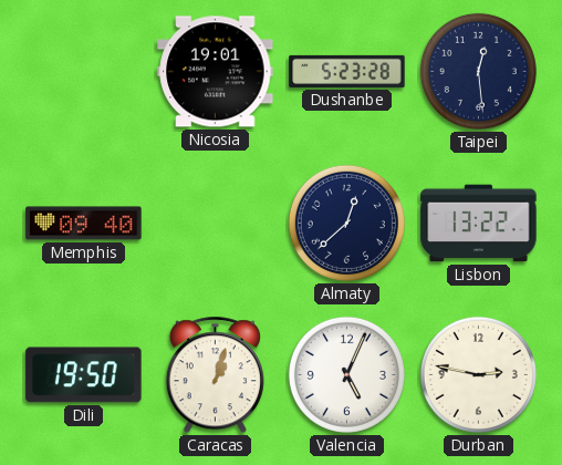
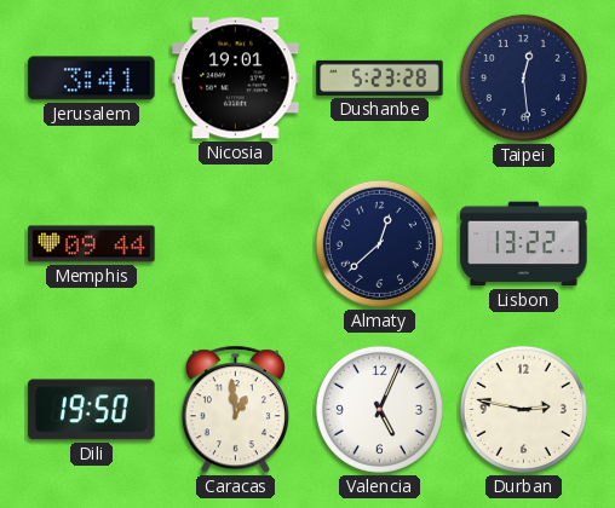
Jerusalem: none -> 3:41 (92, 79)
Memphis: 09:40 -> 09:44 (92, 244)
Caracas: 1:03 -> 12:59 (235, 410)
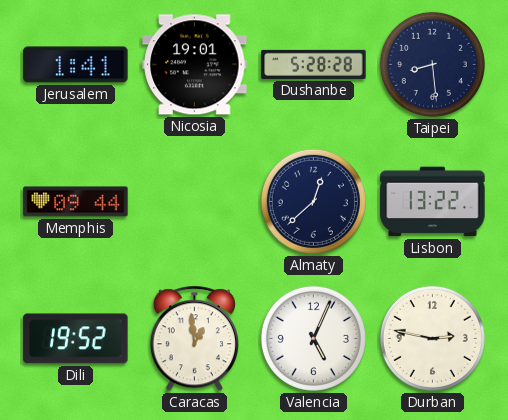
Jerusalem: 3:41 -> 1:41 (76, 65)
Dushanbe: 5:23 -> 5:28 (314, 64)
Taipei: 12:29 -> 8:29 (432, 64)
Dili: 19:50 -> 19:52 (76, 339)
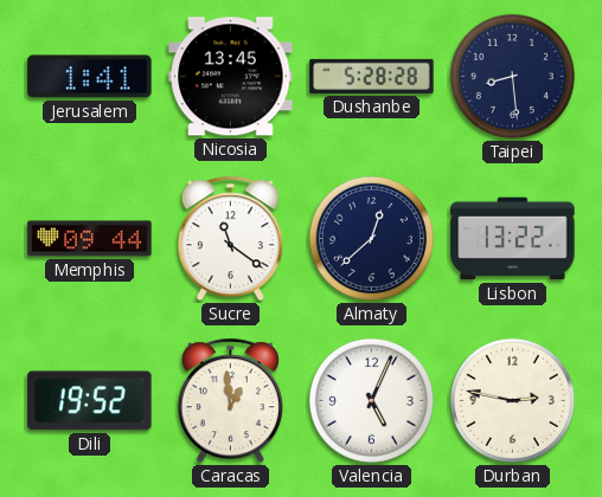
Nicosia: 19:01 -> 13:45 (231, 77)
Sucre: none -> 11:21 (230, 239)
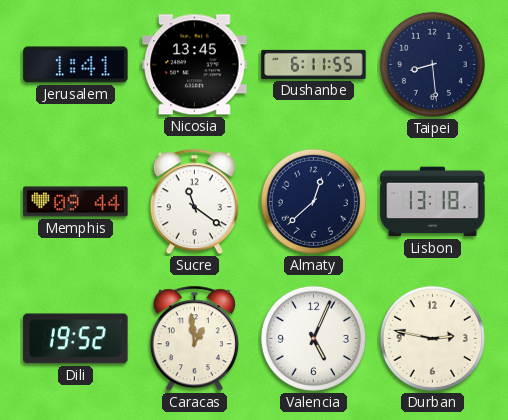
Dushanbe: 5:28 -> 6:11 (314, 64)
Lisbon: 13:22 -> 13:18 (433, 202)
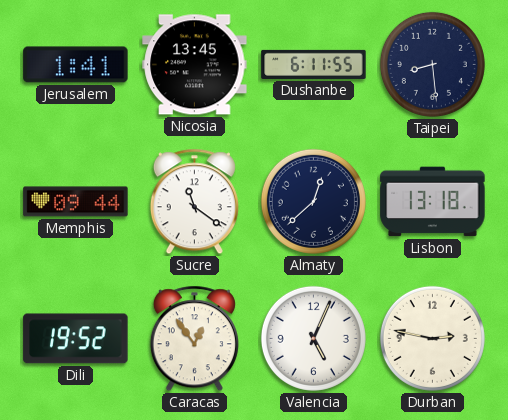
Caracas: 12:59 -> 12:54 (194, 339)
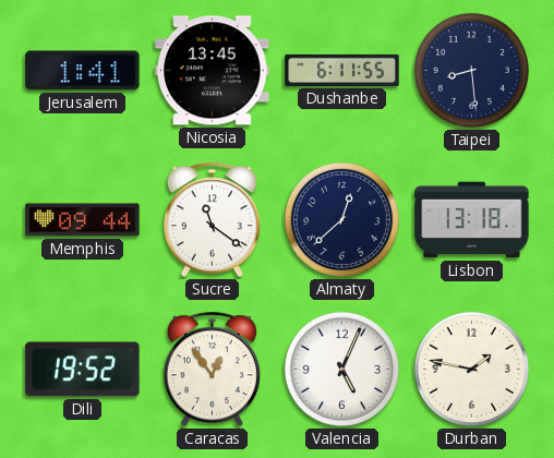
Durban: 2:47 -> 1:47 (471, 369)
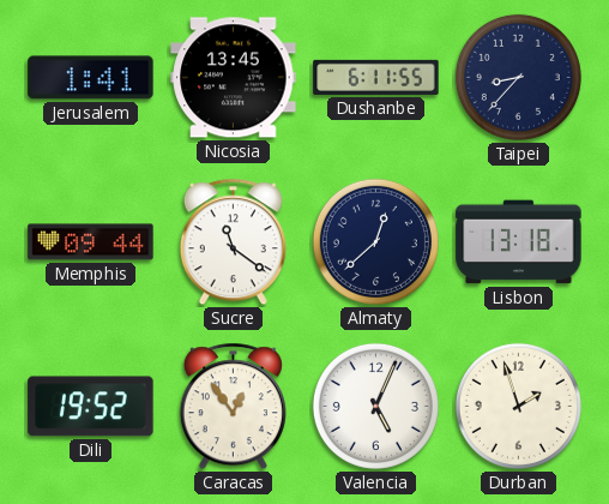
Taipei: 8:29 -> 8:37 (518, 77)
Durban: 1:47 -> 1:57 (518, 406)
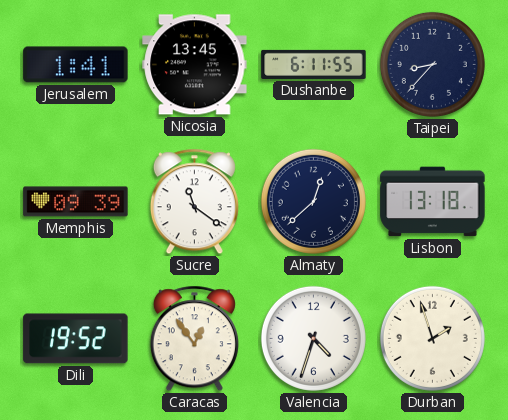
Memphis: 09:44 -> 09:39 (76, 202)
Valencia: 5:04 -> 4:33 (313, 338)
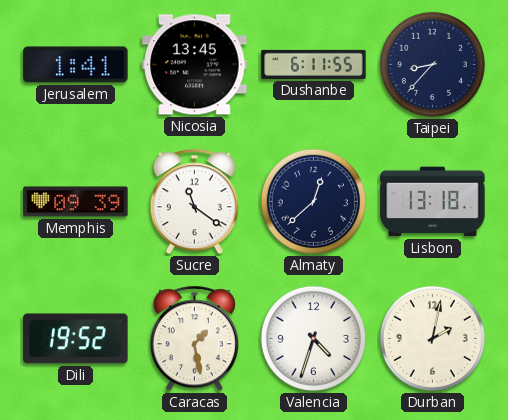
Caracas: 12:54 -> 1:28 (194, 339)
Durban: 1:57 -> 2:02 (432, 338)
